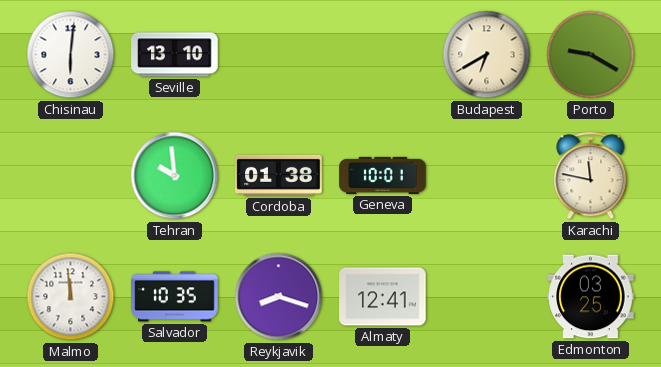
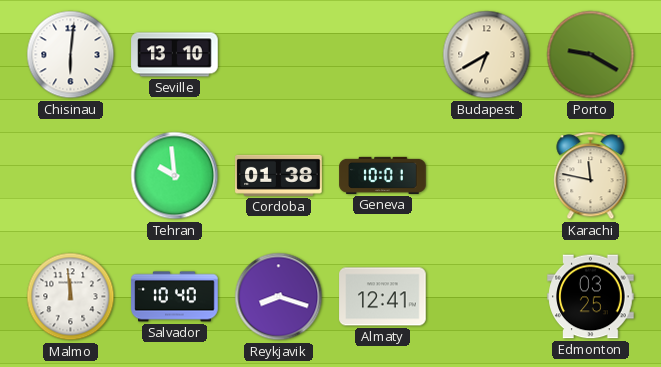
Salvador: 10:35 -> 10:40 (175, 297)
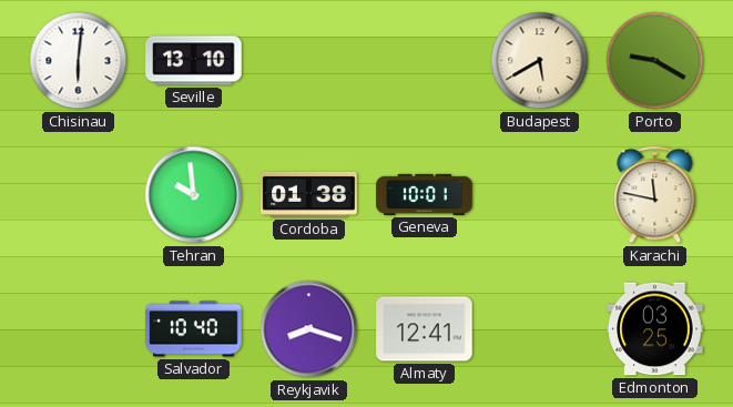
Budapest: 6:40 -> 5:40 (540, 61)
Malmo: 11:59 -> none (71, 297)
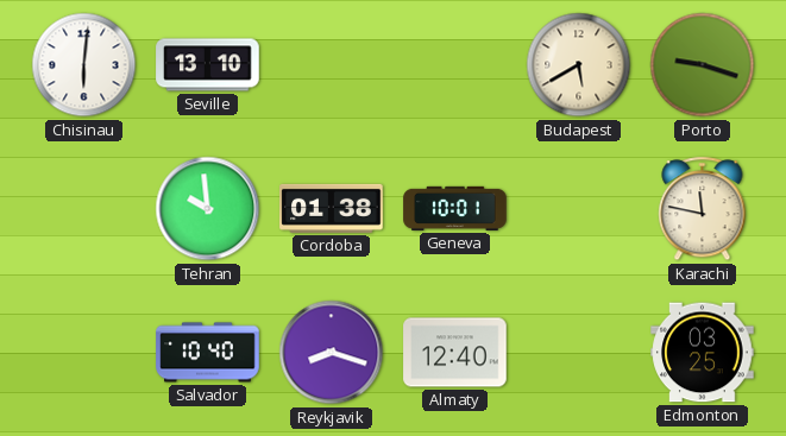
Porto: 9:20 -> 9:18 (703, 65)
Almaty: 12:41 -> 12:40 (455, 353)
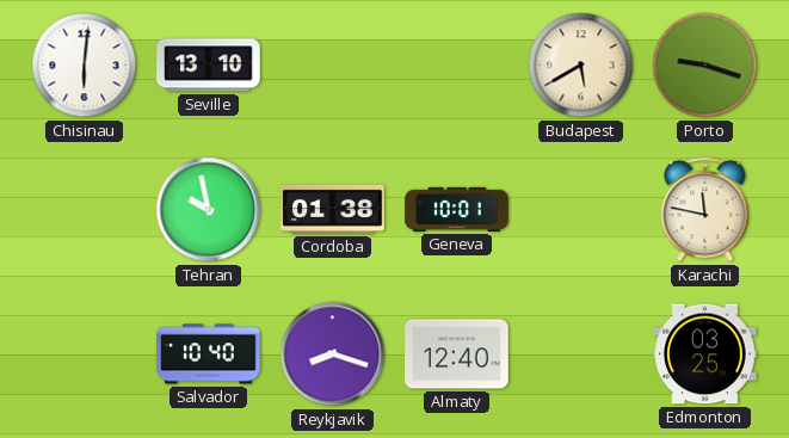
Tehran: 9:59 -> 9:58 (209, 210)
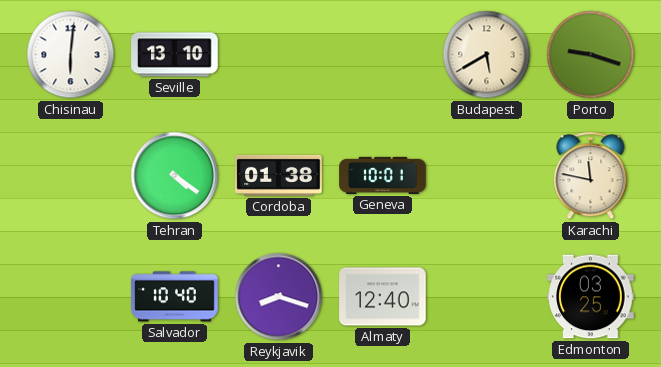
Tehran: 9:58 -> 4:21 (175, 176)
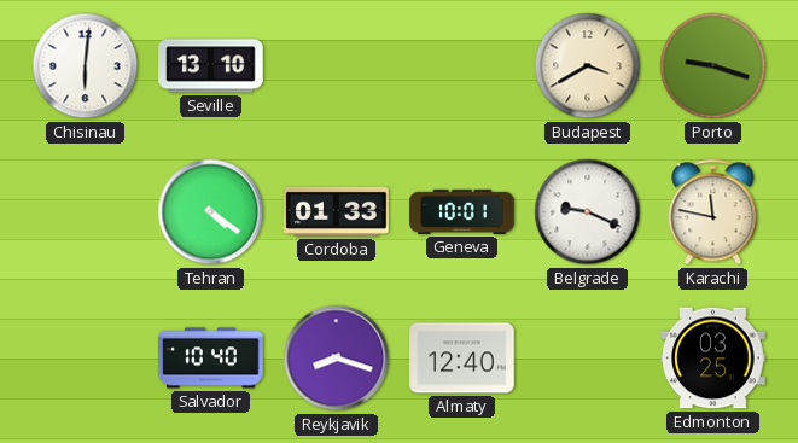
Budapest: 5:40 -> 3:40 (588, 66)
Cordoba: 01:38 -> 01:33 (337, 211)
Belgrade: none -> 9:19 (588, 212)
